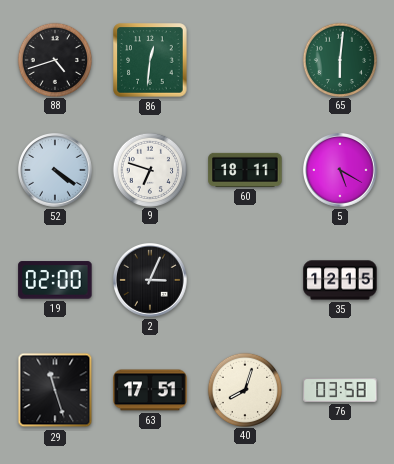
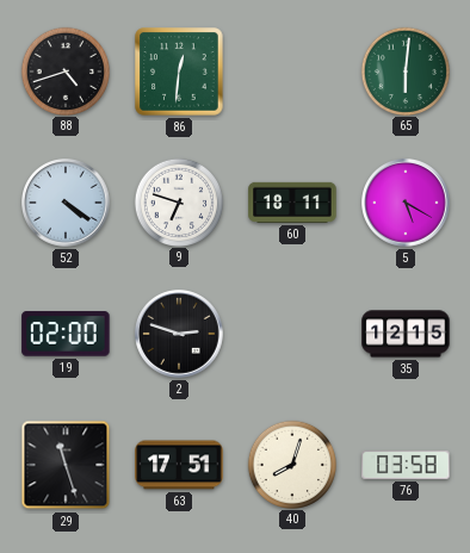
2: 3:04 -> 2:48 (180, 335)
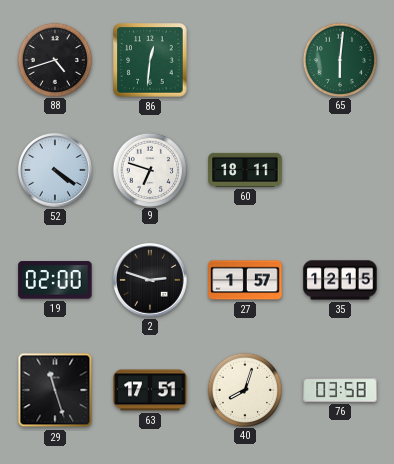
5: 5:20 -> none (407, 204)
27: none -> 1:57 (245, 280)
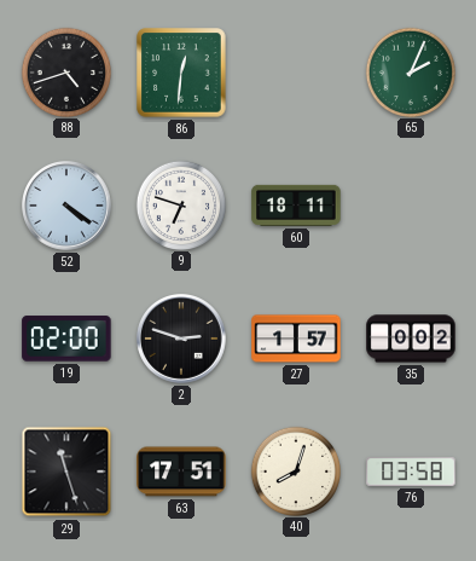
65: 6:01 -> 2:04 (410, 71)
35: 12:15 -> 0:02 (411, 339)
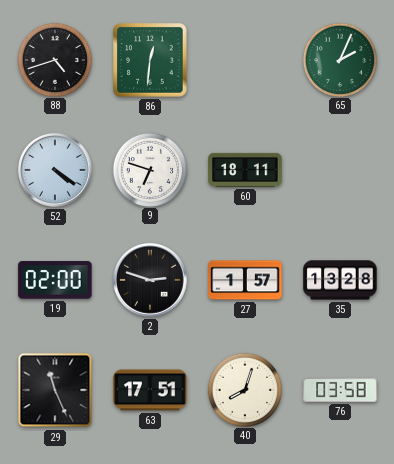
35: 0:02 -> 13:28 (340, 280)
29: 11:27 -> 11:26 (55, 390)
